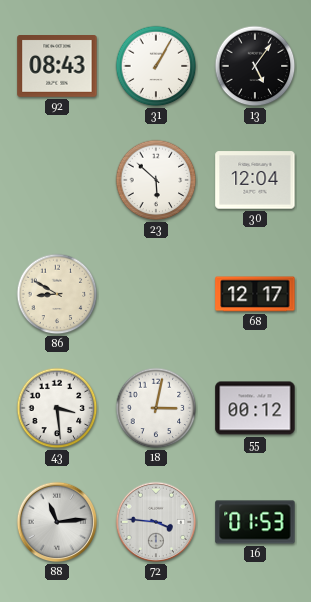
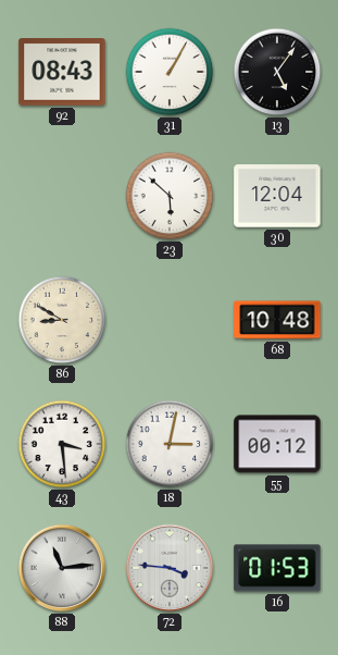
68: 12:17 -> 10:48 (277, 320)
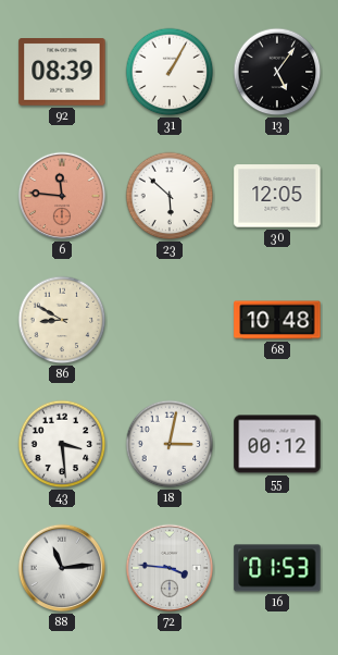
92: 08:43 -> 08:39 (62, 72)
6: none -> 11:46 (62, 196)
30: 12:04 -> 12:05 (277, 196)
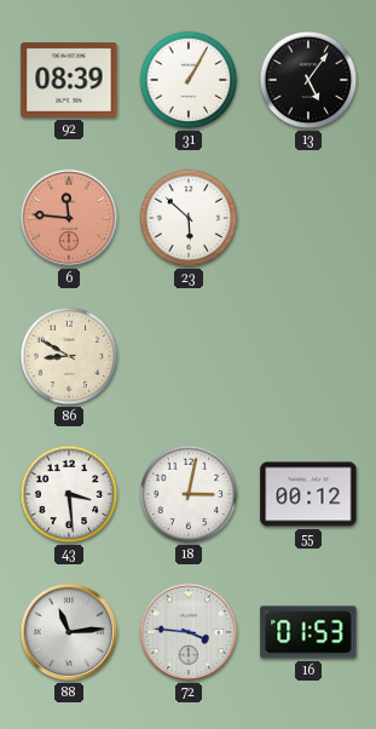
30: 12:05 -> none (277, 196)
68: 10:48 -> none (277, 320)
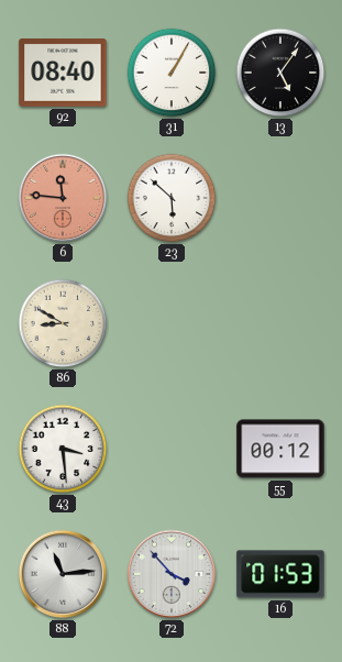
92: 08:39 -> 08:40 (63, 73)
18: 3:02 -> none (189, 494)
72: 3:46 -> 3:53 (172, 574)
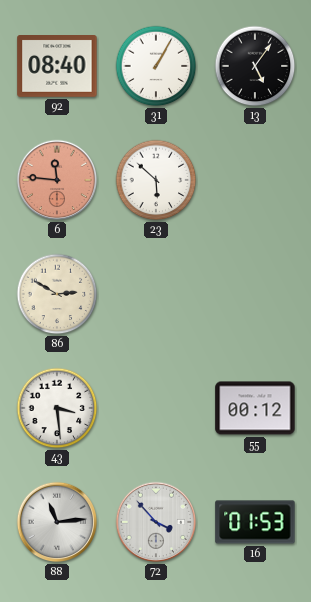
86: 8:50 -> 2:50 (57, 294)
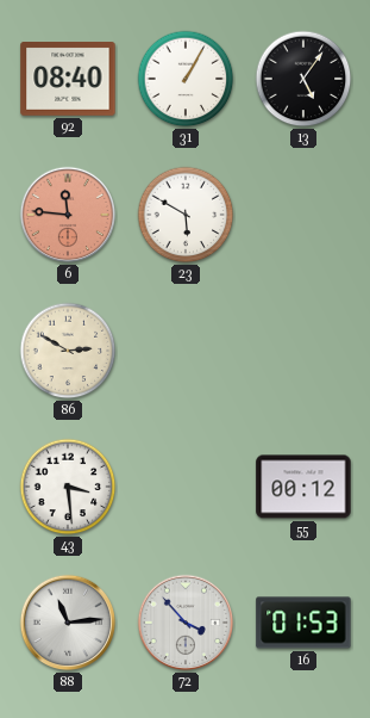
23: 5:52 -> 5:50 (186, 215)
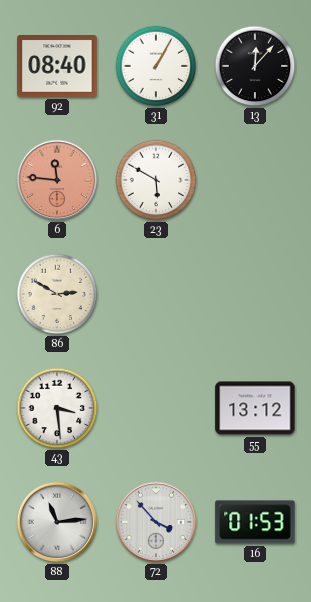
13: 5:06 -> 12:07 (255, 66)
55: 00:12 -> 13:12 (255, 408)
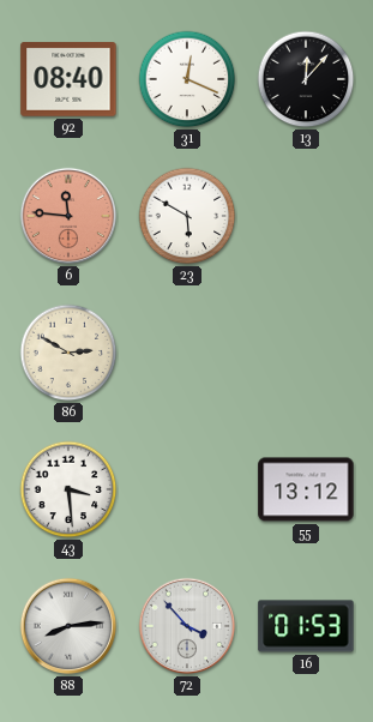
31: 1:05 -> 12:19 (187, 79)
88: 11:14 -> 8:14 (68, 626)
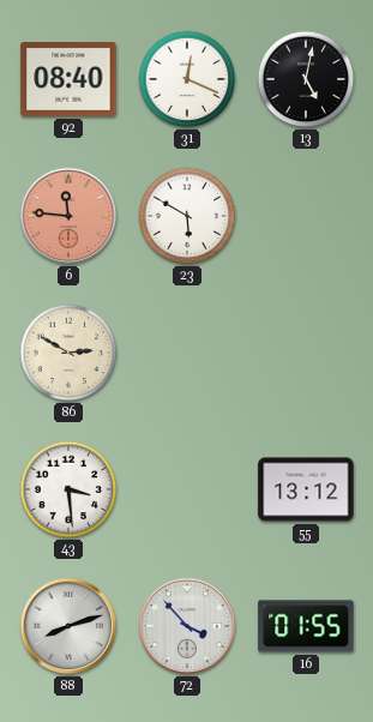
13: 12:07 -> 5:02 (306, 79)
88: 8:14 -> 8:12 (68, 626)
16: 01:53 -> 01:55 (306, 626)
